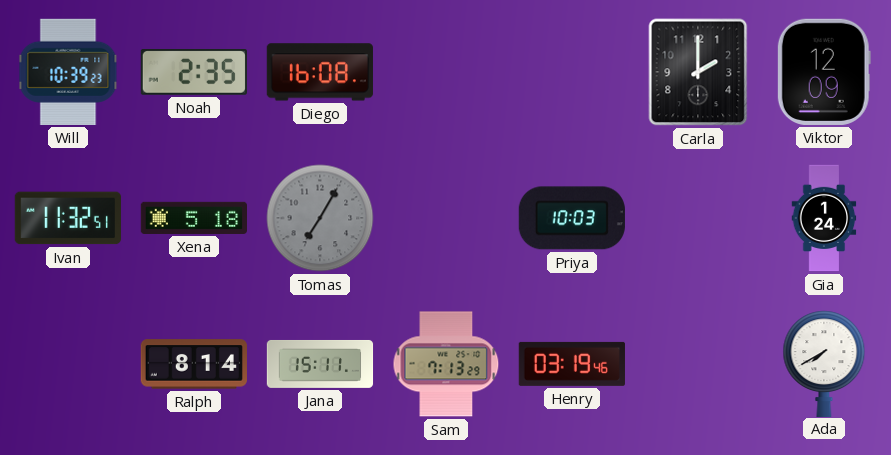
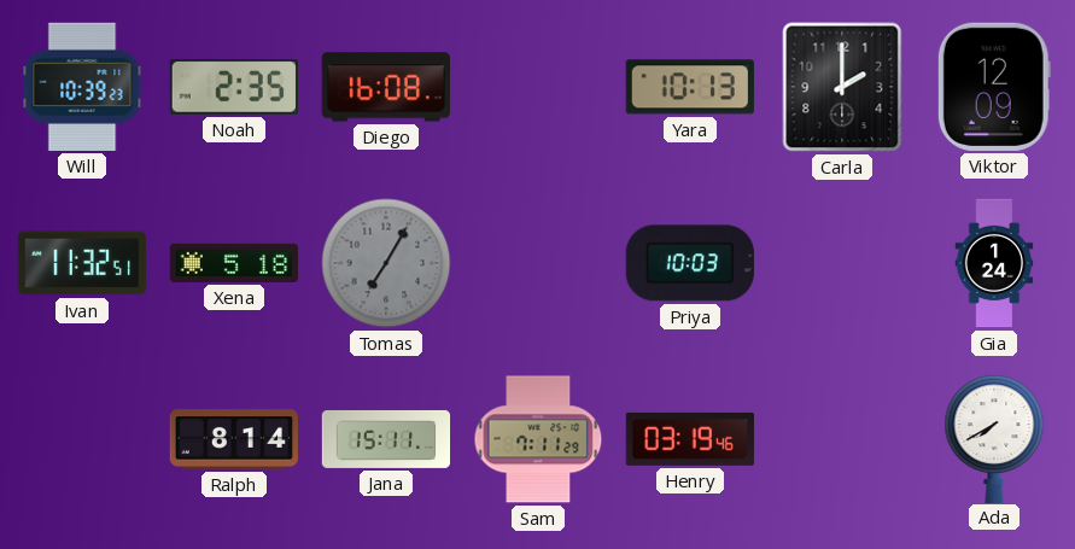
Yara: none -> 10:13 (690, 87)
Sam: 7:13 -> 7:11 (538, 439)
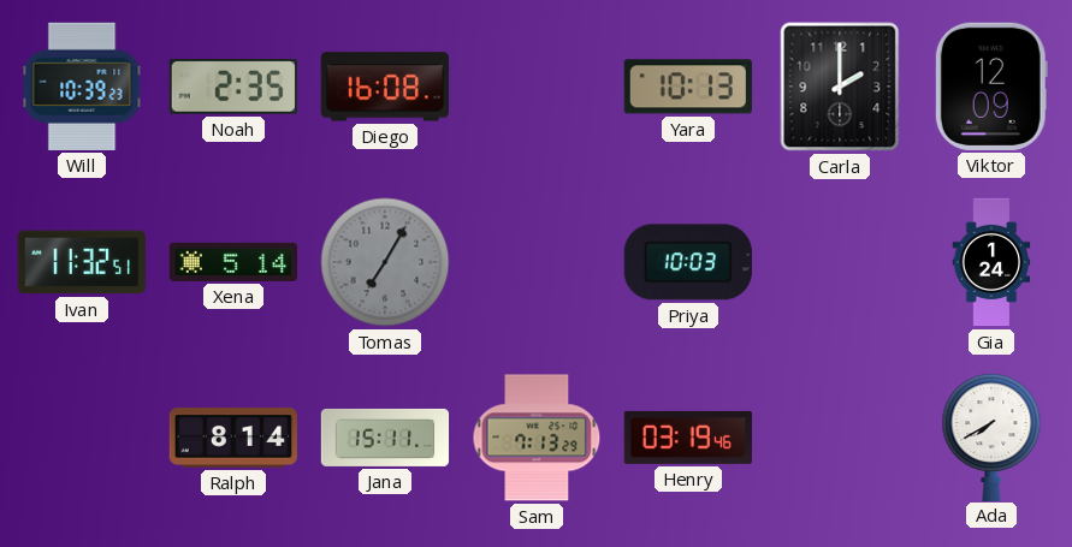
Xena: 5:18 -> 5:14 (232, 262)
Sam: 7:11 -> 7:13 (537, 438)
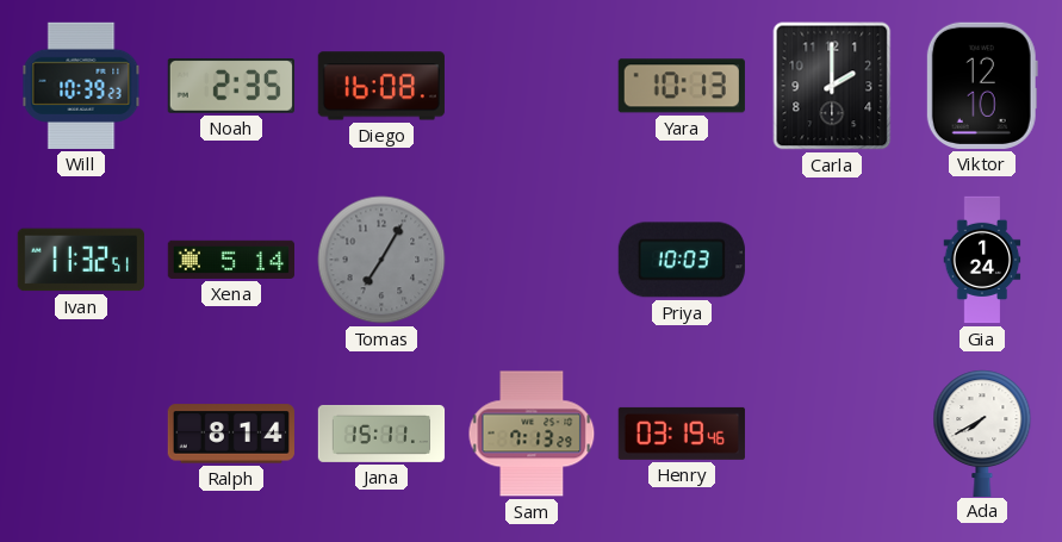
Viktor: 12:09 -> 12:10 (982, 86)
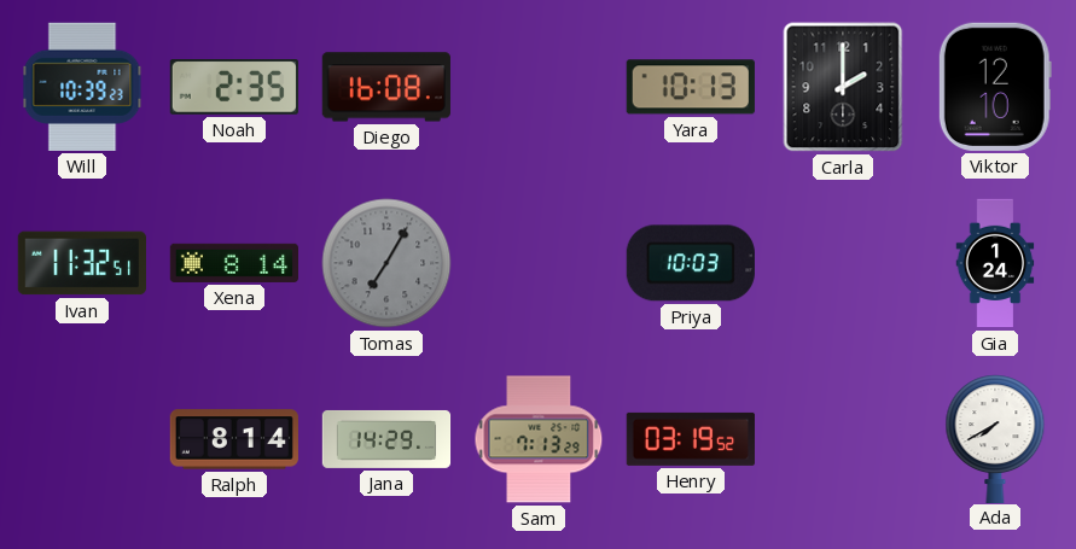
Xena: 5:14 -> 8:14 (233, 263)
Jana: 15:11 -> 14:29 (386, 439)
Henry: 03:19:46 -> 03:19:52 (691, 439)
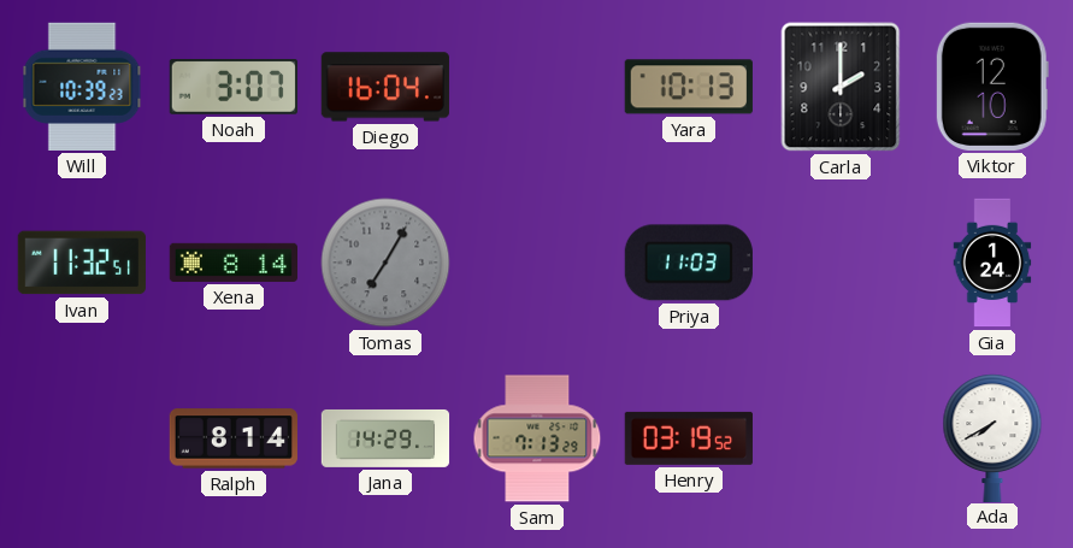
Noah: 2:35 -> 3:07 (234, 88)
Diego: 16:08 -> 16:04 (385, 87)
Priya: 10:03 -> 11:03 (689, 263)
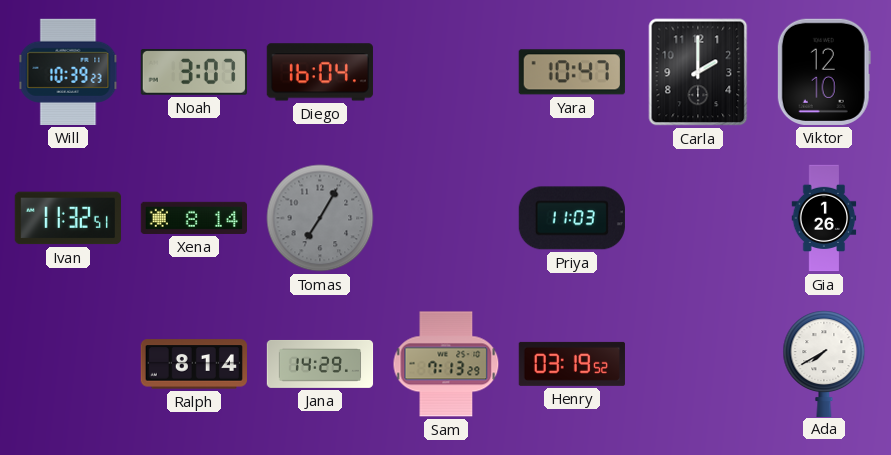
Yara: 10:13 -> 10:47 (572, 72)
Gia: 1:24 -> 1:26 (824, 218)
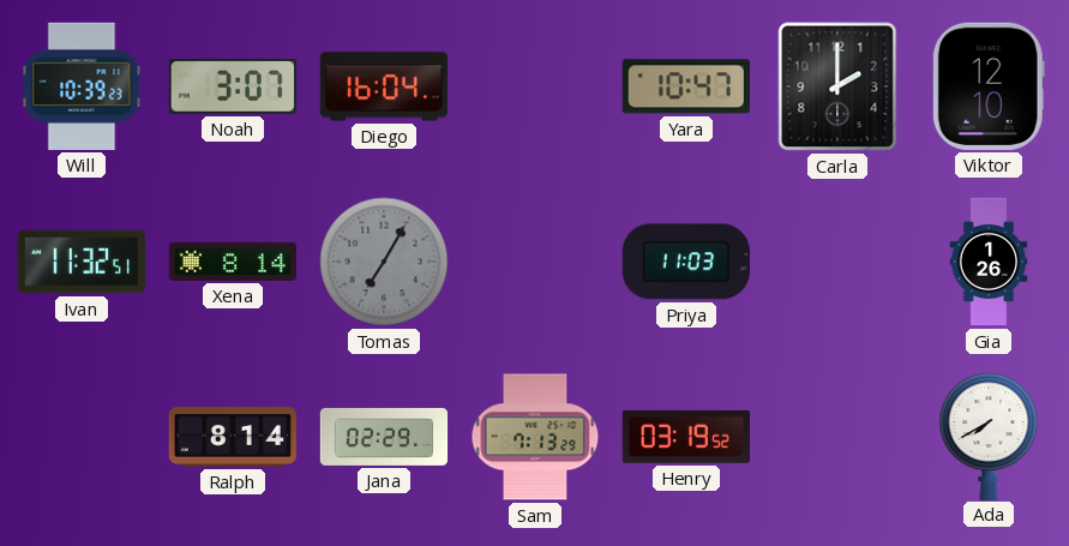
Jana: 14:29 -> 02:29 (384, 437)
